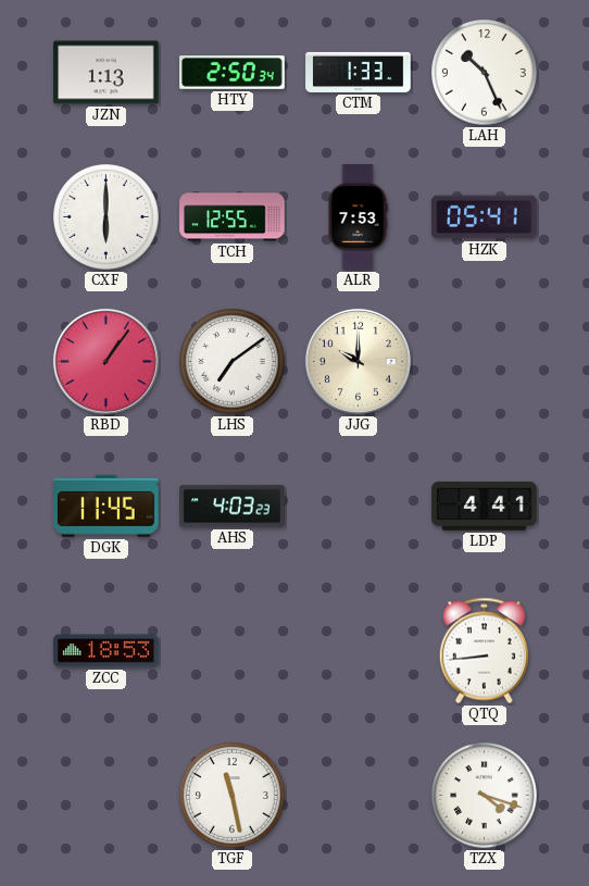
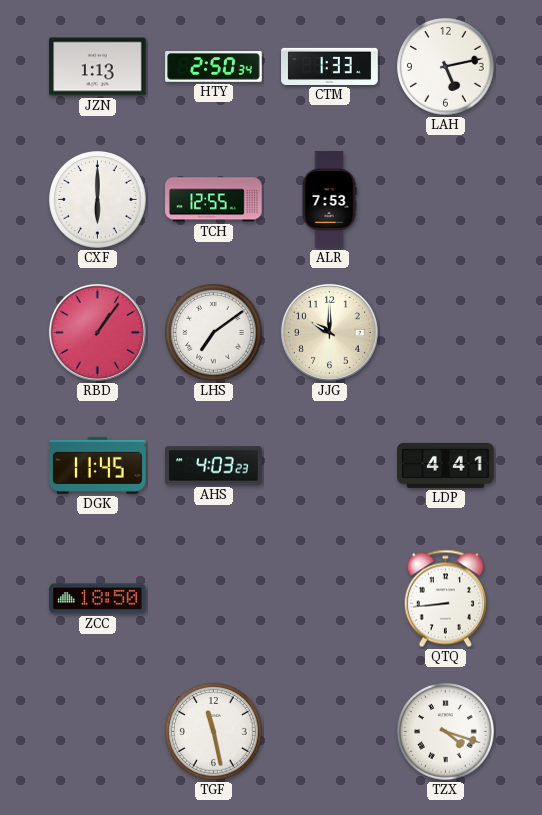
LAH: 10:26 -> 5:13 (446, 67)
HZK: 05:41 -> none (485, 217)
ZCC: 18:53 -> 18:50 (98, 599)
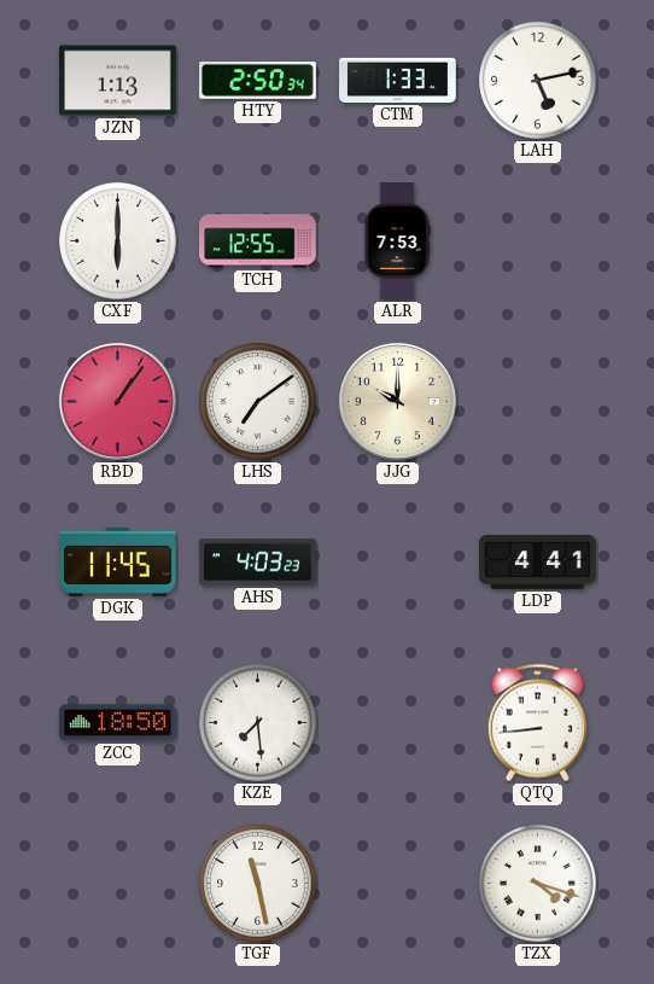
KZE: none -> 7:29 (258, 723)
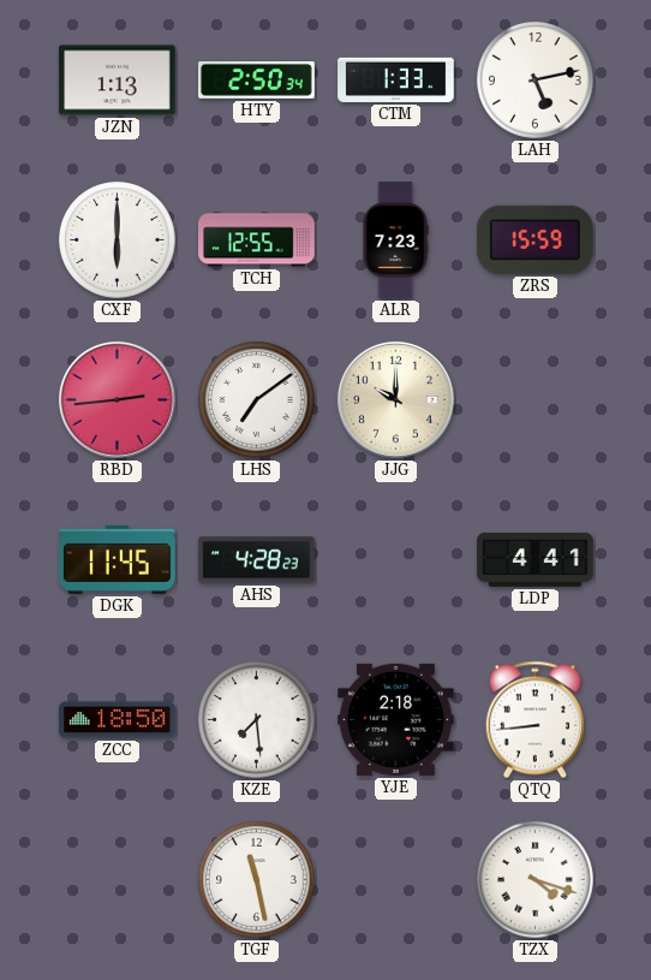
ALR: 7:53 -> 7:23 (395, 240)
ZRS: none -> 15:59 (536, 239)
RBD: 1:06 -> 2:44 (117, 399)
AHS: 4:03 -> 4:28 (257, 560)
YJE: none -> 2:18 (396, 719)
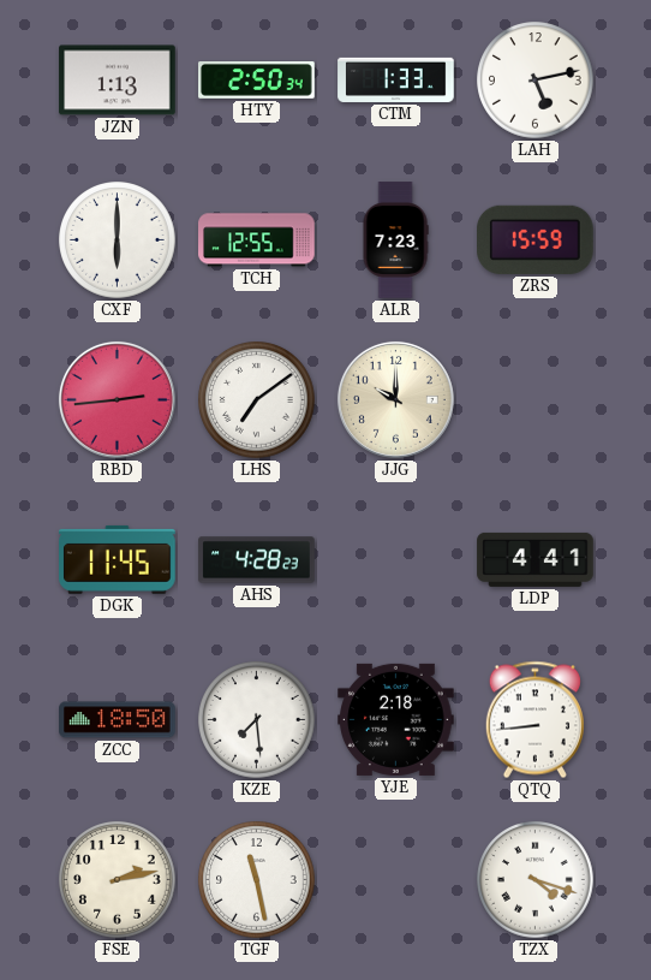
FSE: none -> 2:13 (118, 880)
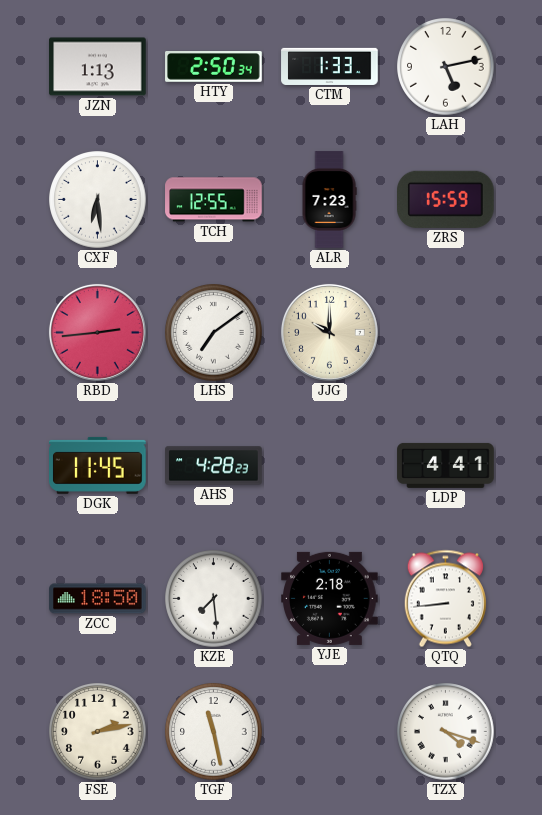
CXF: 6:00 -> 6:29 (98, 200)
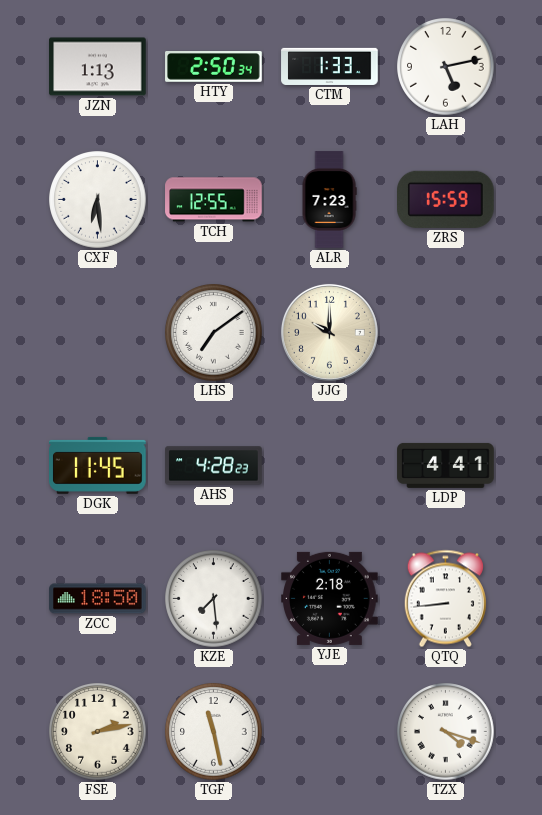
RBD: 2:44 -> none (97, 332)
